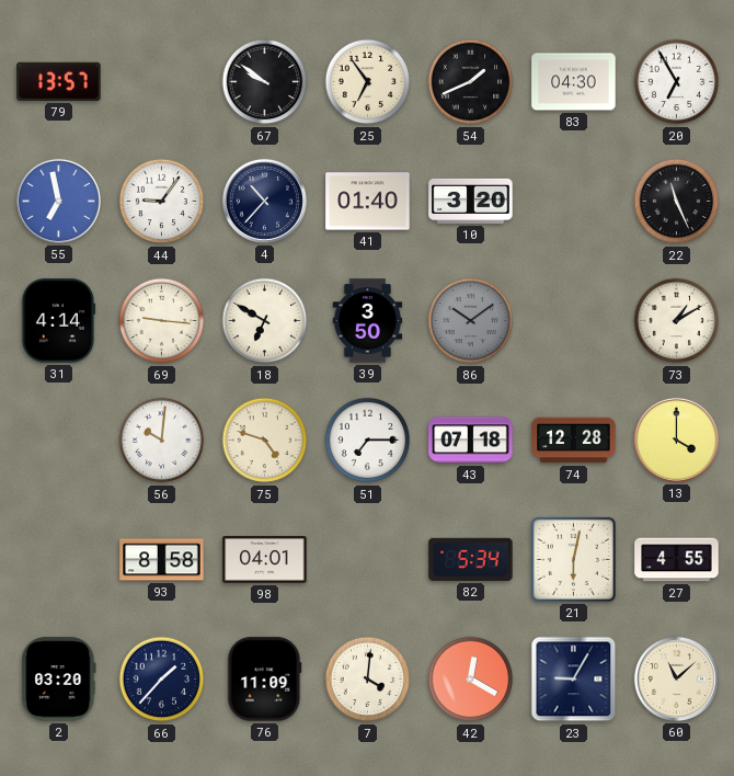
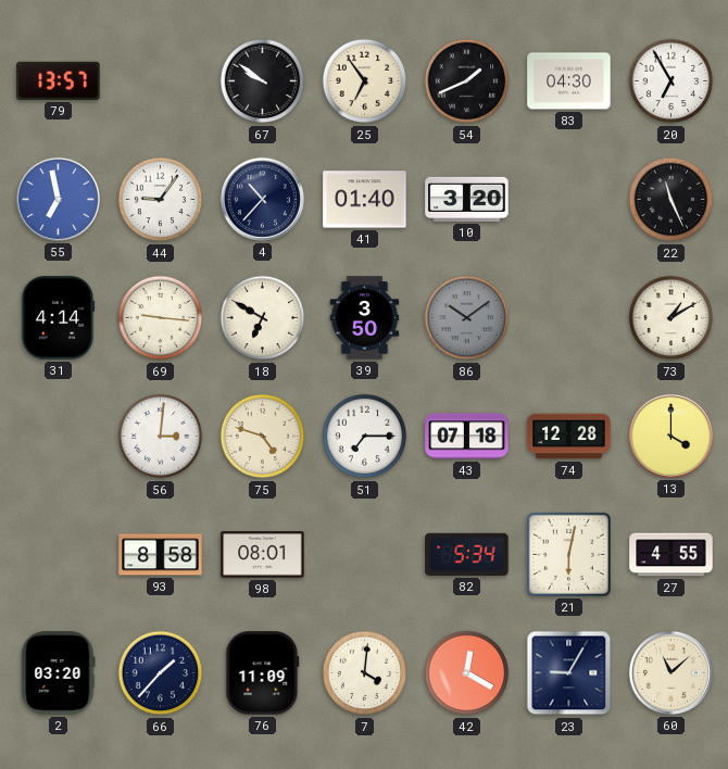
56: 10:01 -> 3:01 (161, 437)
98: 04:01 -> 08:01 (263, 555)
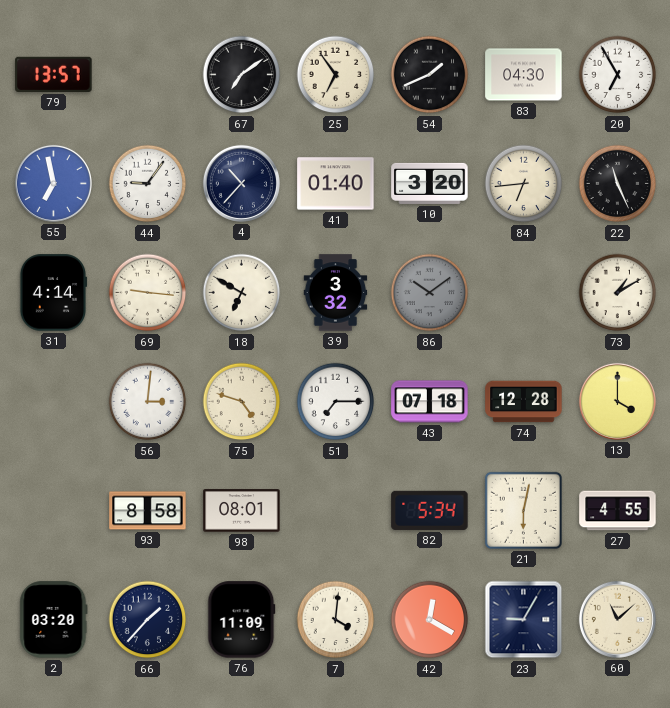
67: 9:51 -> 7:09 (242, 75)
84: none -> 6:44 (524, 184)
39: 3:50 -> 3:32 (336, 293)
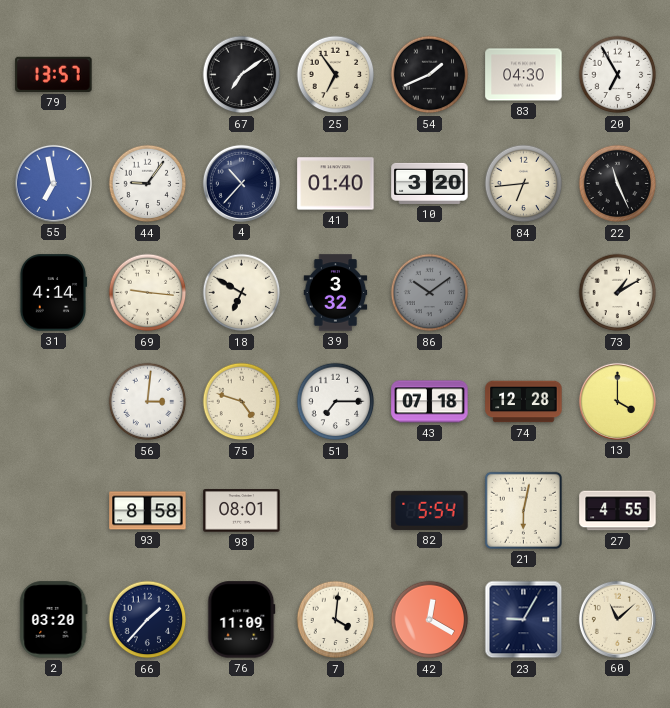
82: 5:34 -> 5:54 (430, 510)
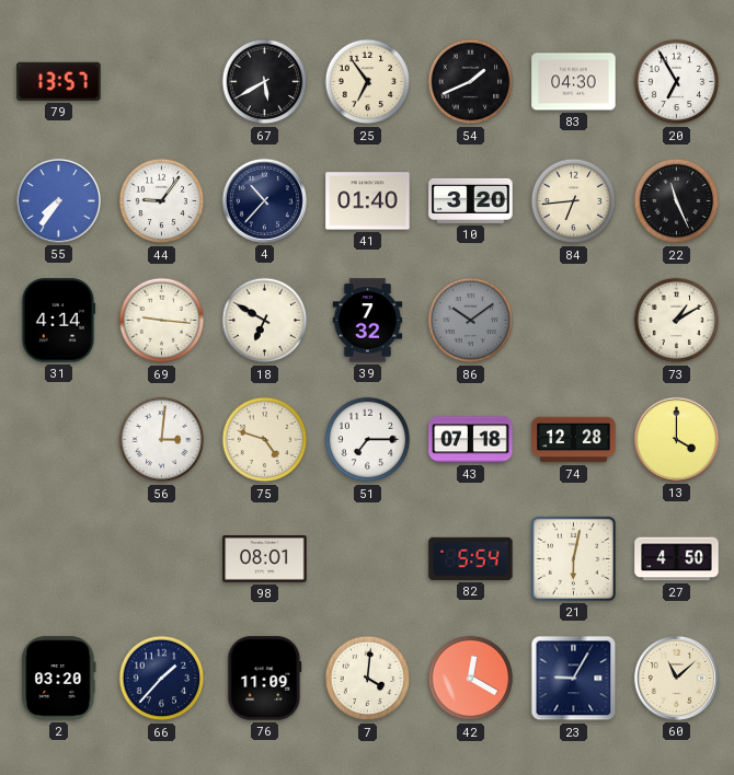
67: 7:09 -> 5:40 (265, 82)
55: 6:58 -> 7:36 (58, 200)
39: 3:32 -> 7:32 (368, 321)
93: 8:58 -> none (148, 511)
27: 4:55 -> 4:50 (677, 559)
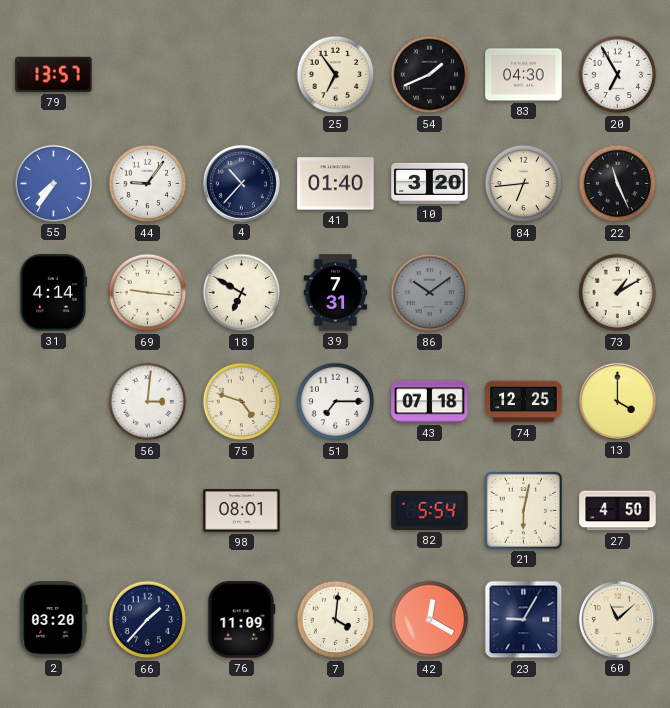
67: 5:40 -> none (265, 82)
39: 7:32 -> 7:31 (336, 293)
74: 12:28 -> 12:25 (524, 402)
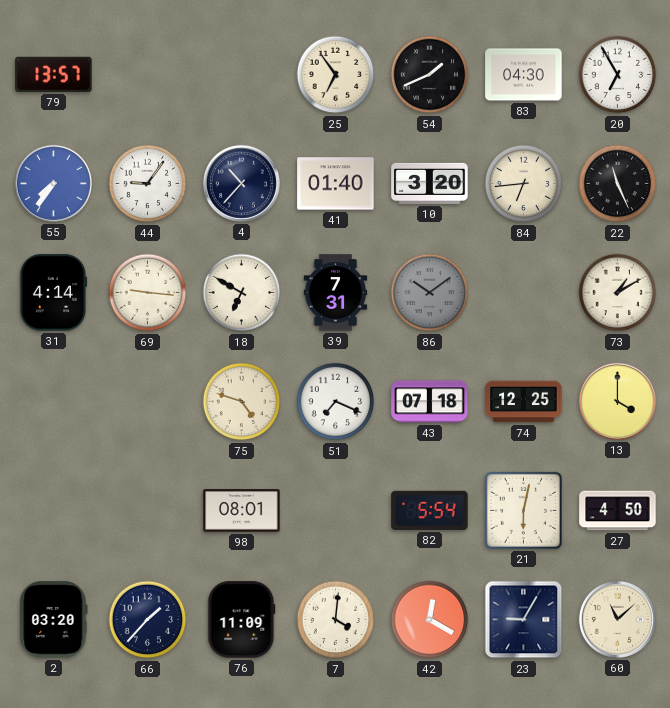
56: 3:01 -> none (148, 402)
51: 7:15 -> 7:19 (336, 402)
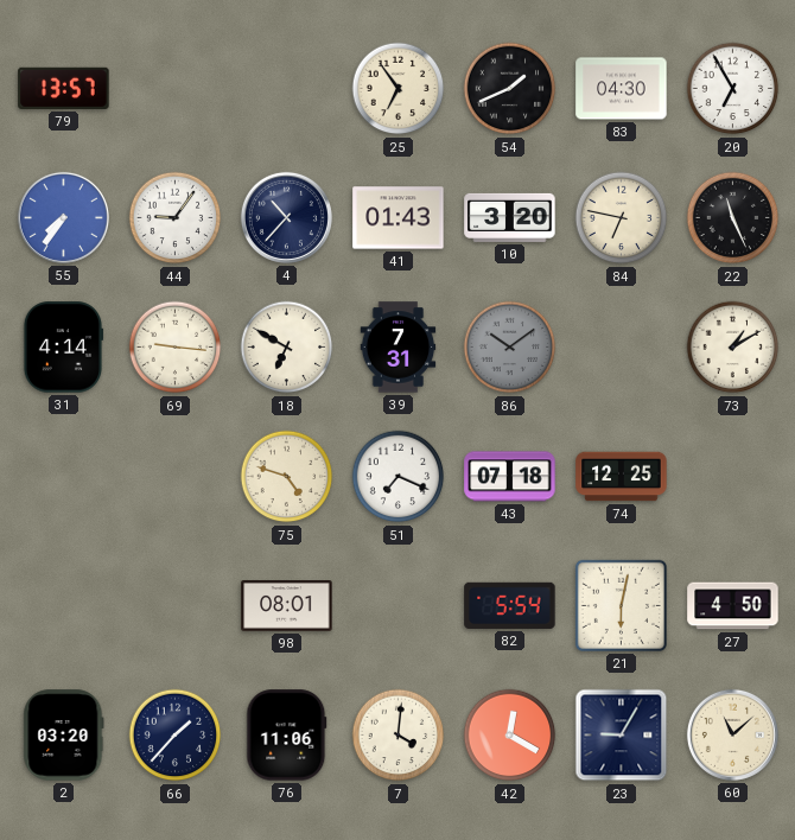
41: 01:40 -> 01:43 (399, 218)
84: 6:44 -> 6:47 (622, 218)
13: 4:00 -> none (617, 401)
76: 11:09 -> 11:06 (287, 736)
